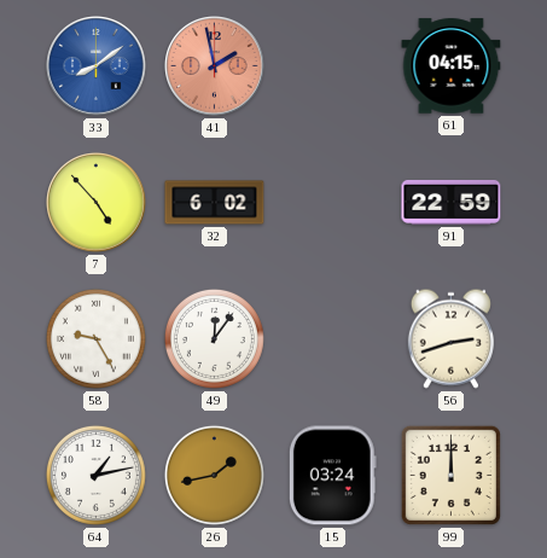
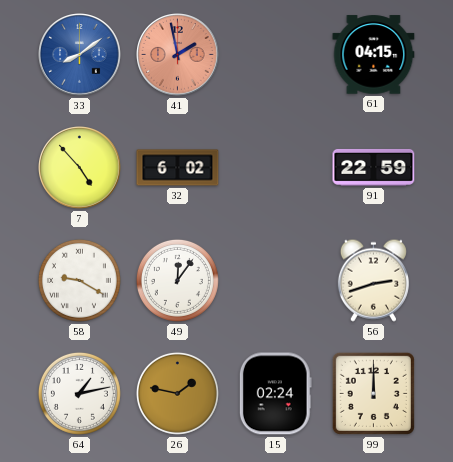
58: 9:25 -> 9:20 (79, 280)
26: 1:43 -> 1:47 (177, 393)
15: 03:24 -> 02:24 (275, 394)
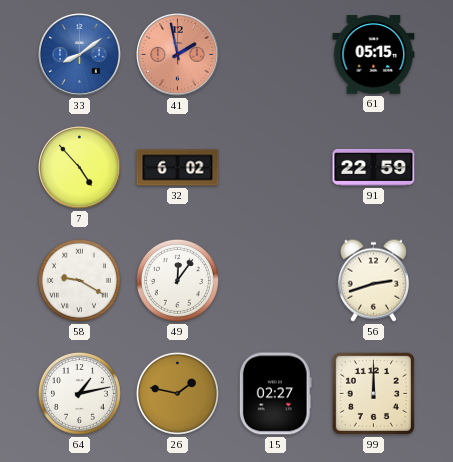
61: 04:15 -> 05:15 (374, 55)
15: 02:24 -> 02:27 (275, 394)
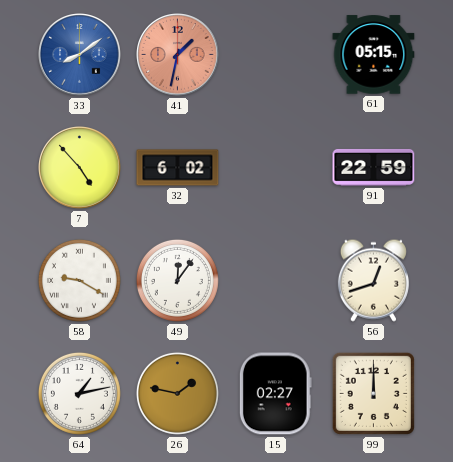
41: 1:58 -> 1:32 (178, 55)
56: 2:42 -> 12:42 (373, 280)
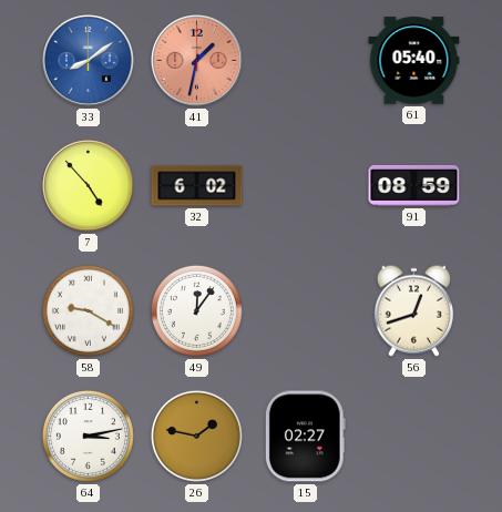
61: 05:15 -> 05:40 (414, 61)
91: 22:59 -> 08:59 (414, 185)
64: 1:13 -> 3:13 (88, 436)
99: 12:00 -> none (373, 393)
